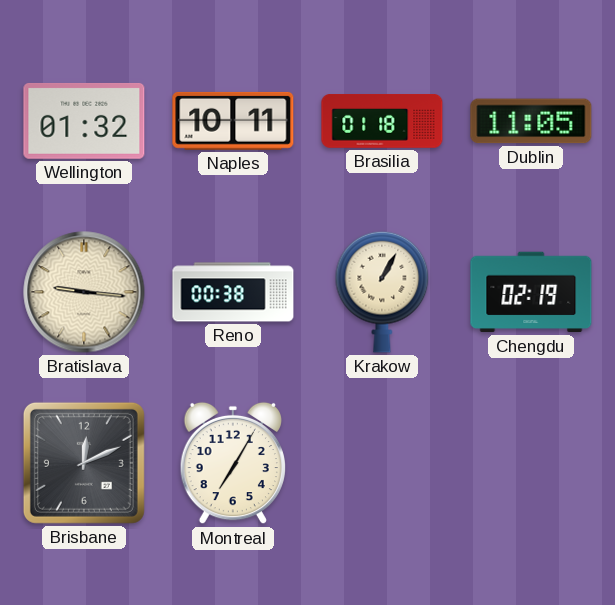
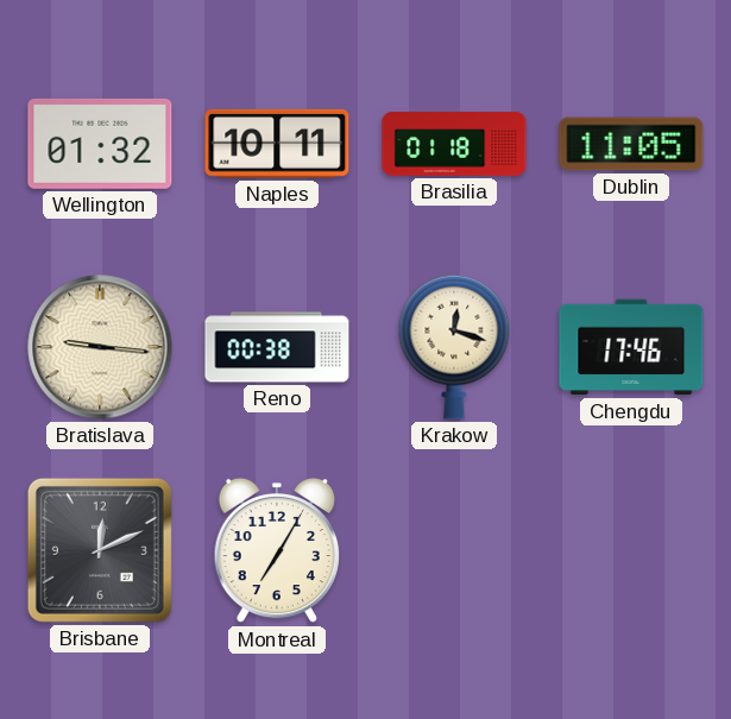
Krakow: 1:05 -> 12:18 (454, 347)
Chengdu: 02:19 -> 17:46 (631, 347)
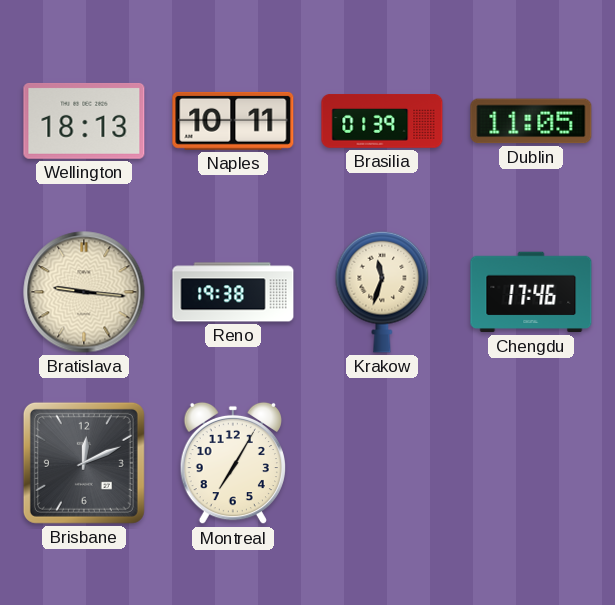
Wellington: 01:32 -> 18:13 (84, 121)
Brasilia: 01:18 -> 01:39 (382, 122)
Reno: 00:38 -> 19:38 (233, 292)
Krakow: 12:18 -> 11:33 (382, 292)
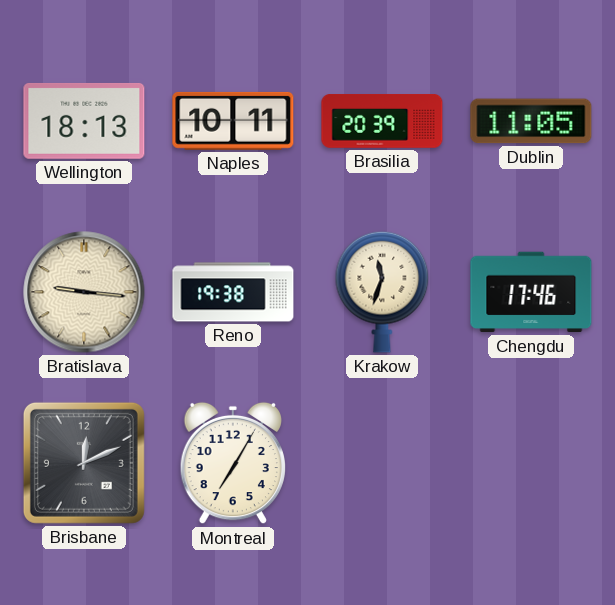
Brasilia: 01:39 -> 20:39 (382, 122)
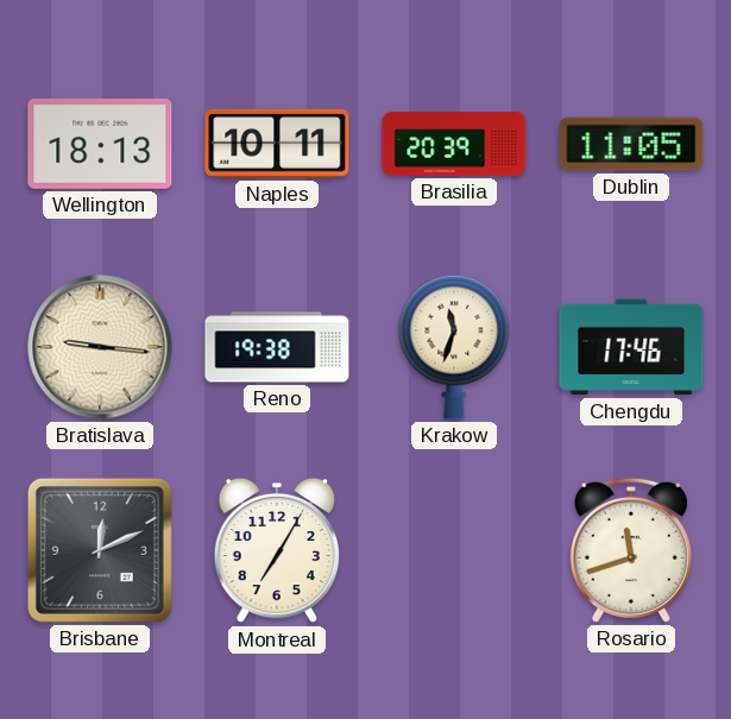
Rosario: none -> 11:42 (631, 550)
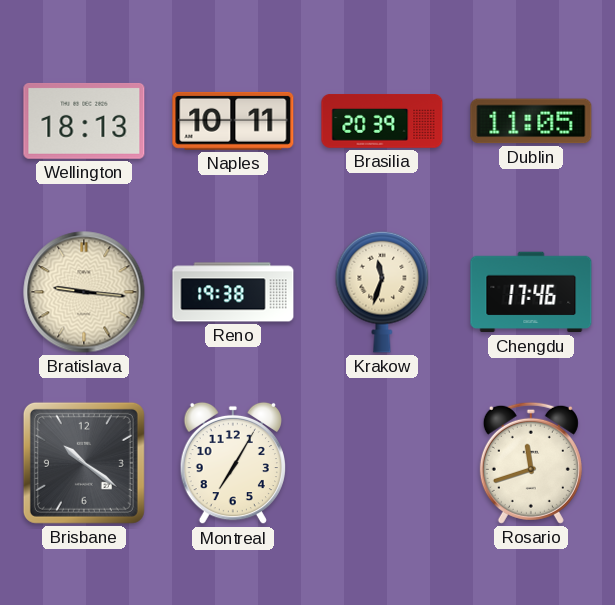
Brisbane: 12:11 -> 10:21 (84, 463)
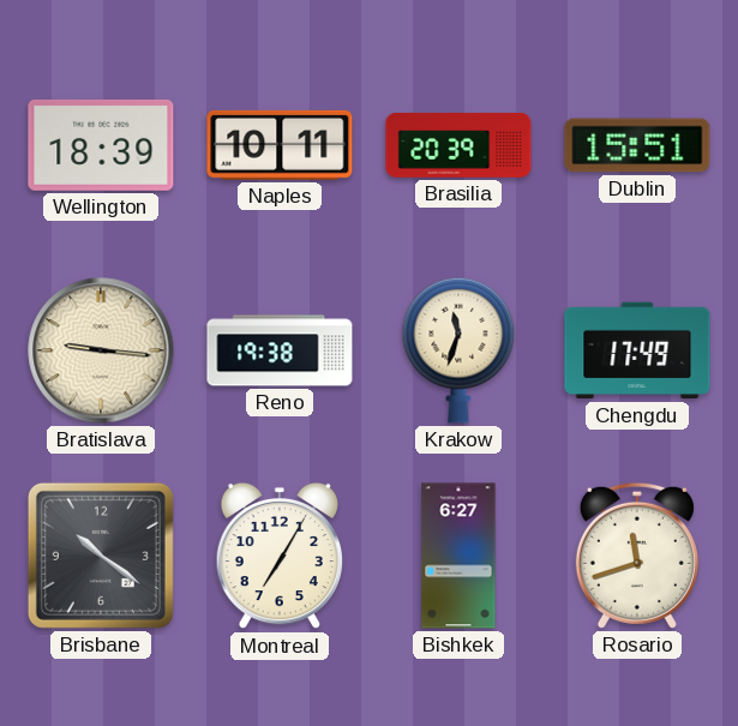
Wellington: 18:13 -> 18:39 (101, 145)
Dublin: 11:05 -> 15:51 (637, 145)
Chengdu: 17:46 -> 17:49 (637, 350)
Bishkek: none -> 6:27 (458, 556)
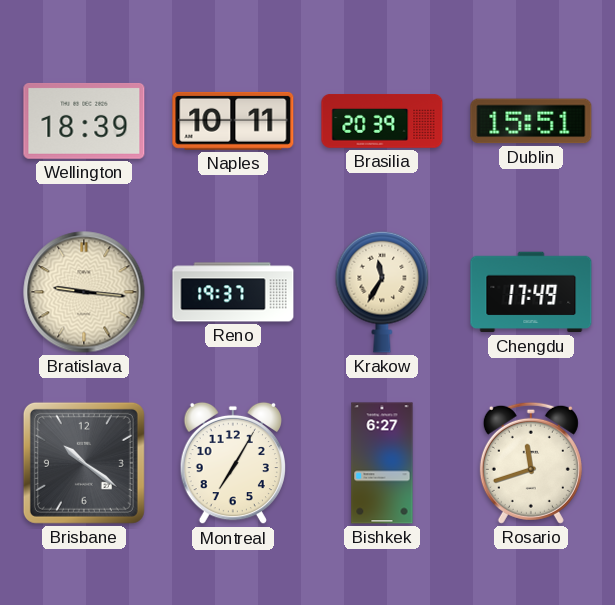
Reno: 19:38 -> 19:37 (233, 292)
Krakow: 11:33 -> 11:35 (382, 292)
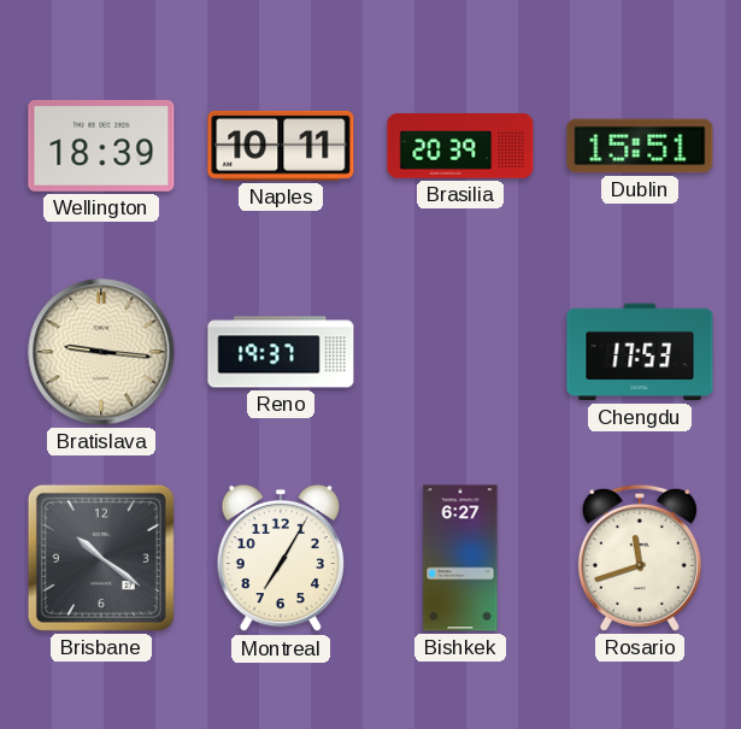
Krakow: 11:35 -> none (382, 292)
Chengdu: 17:49 -> 17:53 (640, 352)
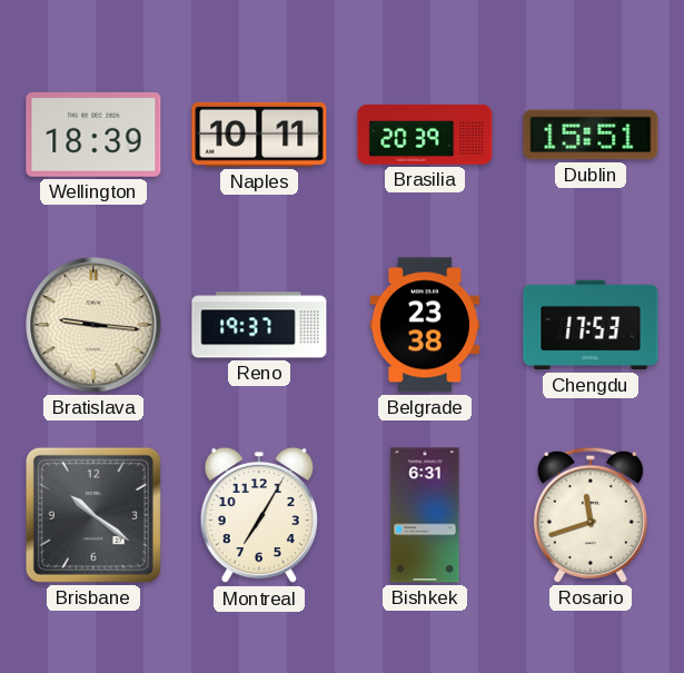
Belgrade: none -> 23:38 (425, 325)
Bishkek: 6:27 -> 6:31 (425, 515)
